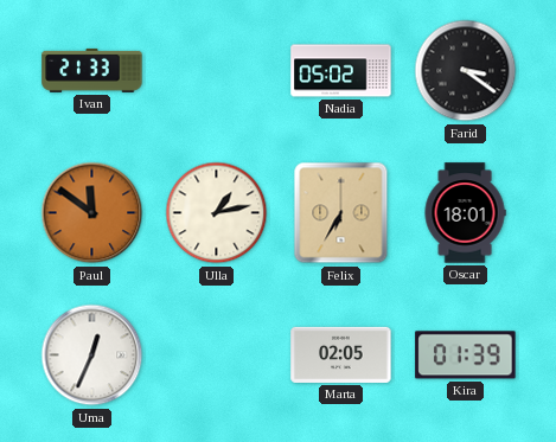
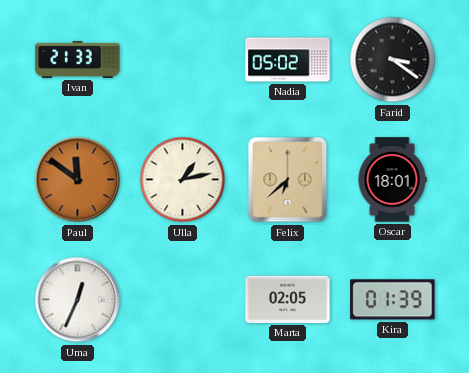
Felix: 6:35 -> 6:38 (288, 180)
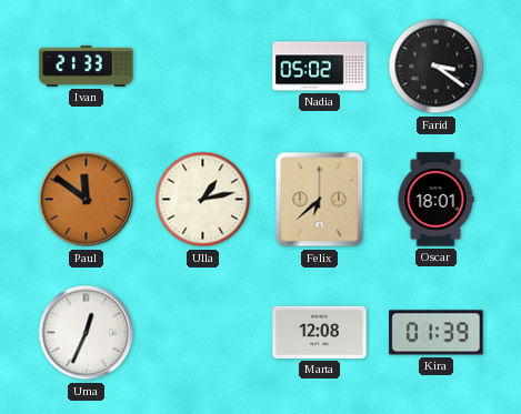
Marta: 02:05 -> 12:08 (320, 332)
